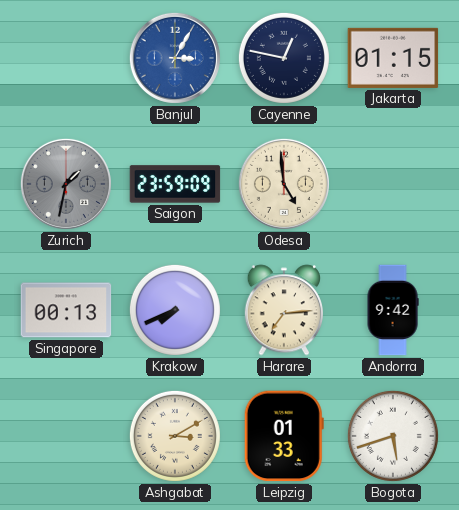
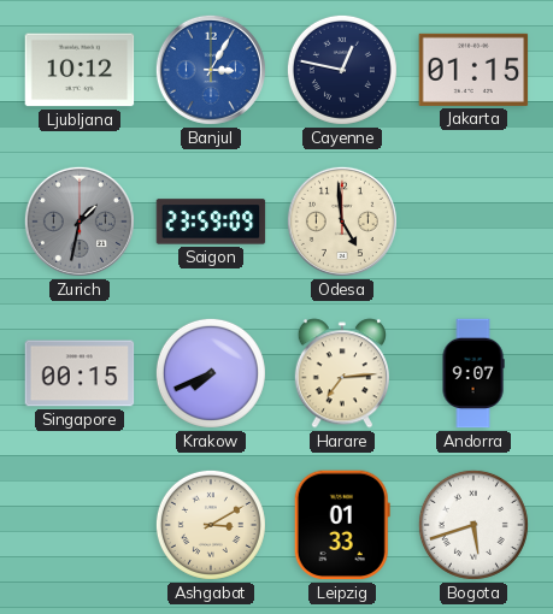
Ljubljana: none -> 10:12 (80, 70)
Singapore: 00:13 -> 00:15 (80, 373)
Andorra: 9:42 -> 9:07 (473, 373)
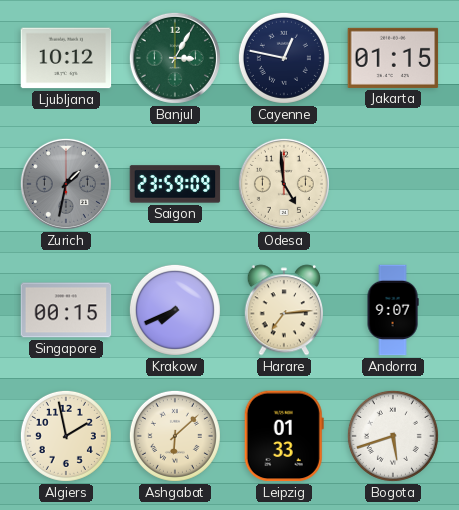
Banjul dial: blue -> green (175, 58)
Algiers: none -> 1:58 (66, 436)
Ashgabat: 3:10 -> 6:08 (175, 436)
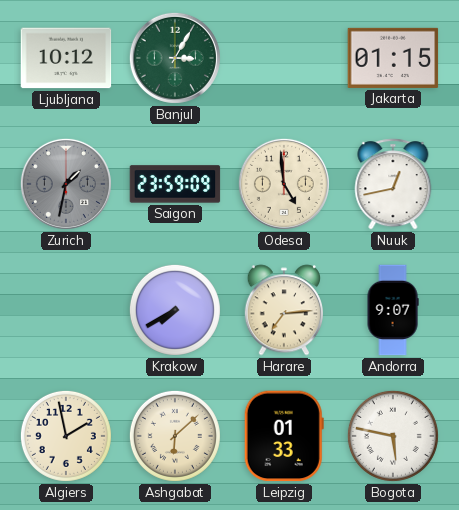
Cayenne: 12:47 -> none (284, 58)
Nuuk: none -> 12:43 (393, 184)
Singapore: 00:15 -> none (66, 310)
Krakow: 7:41 -> 7:40 (175, 310)
Bogota: 5:42 -> 5:47 (393, 436)
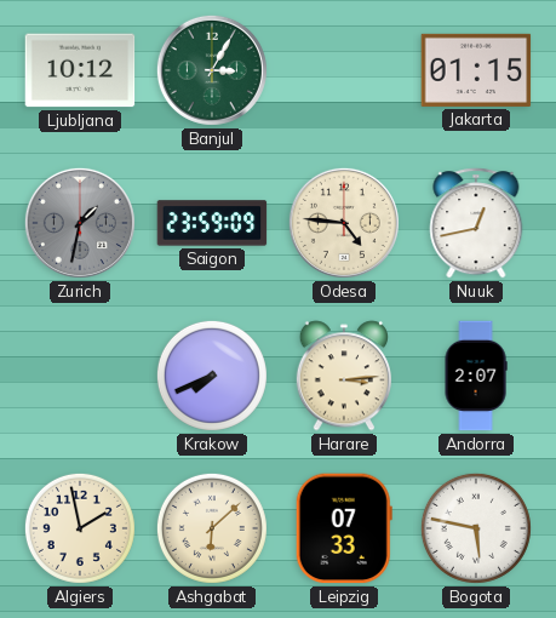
Odesa: 4:59 -> 4:46 (344, 223)
Krakow: 7:40 -> 7:41 (212, 376)
Harare: 7:14 -> 3:14 (343, 376)
Andorra: 9:07 -> 2:07 (476, 376)
Leipzig: 01:33 -> 07:33 (344, 528)
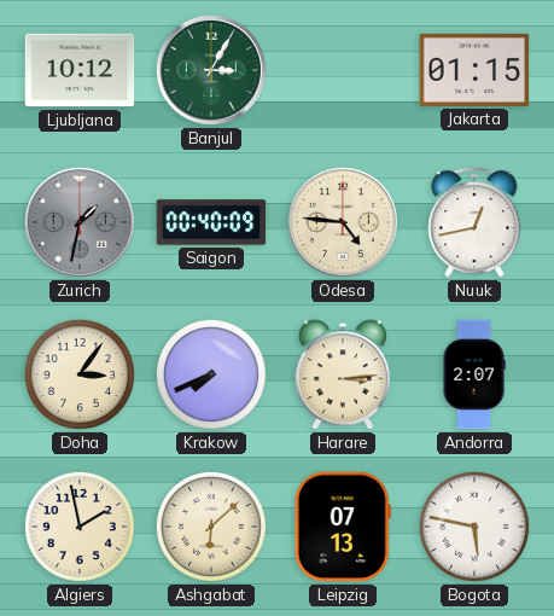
Saigon: 23:59 -> 00:40 (211, 222)
Doha: none -> 3:06 (80, 374)
Leipzig: 07:33 -> 07:13 (343, 527)
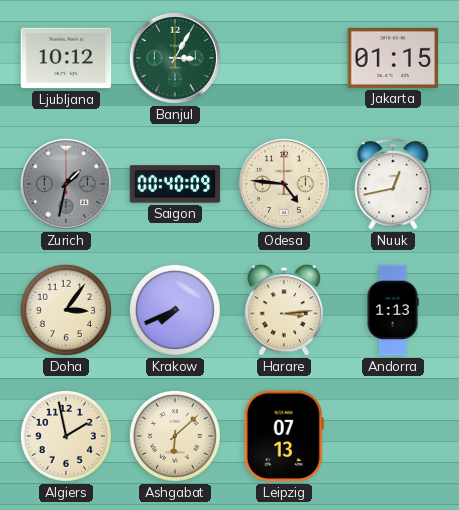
Andorra: 2:07 -> 1:13 (393, 310)
Bogota: 5:47 -> none (474, 527)
